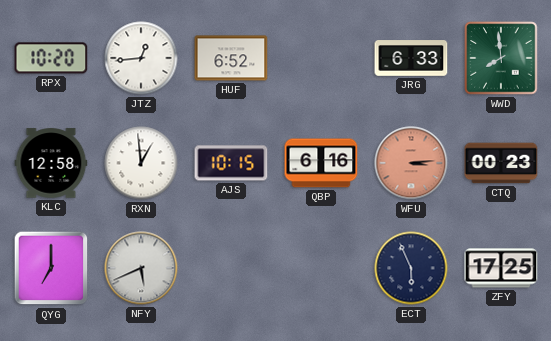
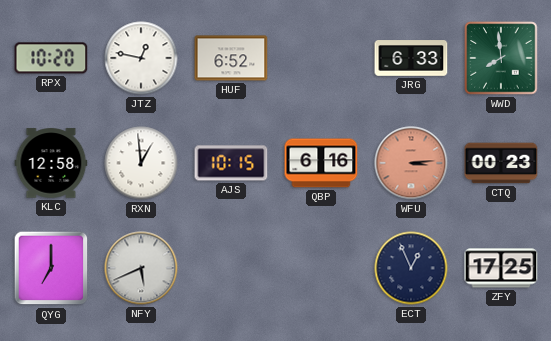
JTZ: 12:44 -> 12:47 (141, 58)
ECT: 5:56 -> 12:56 (411, 268)
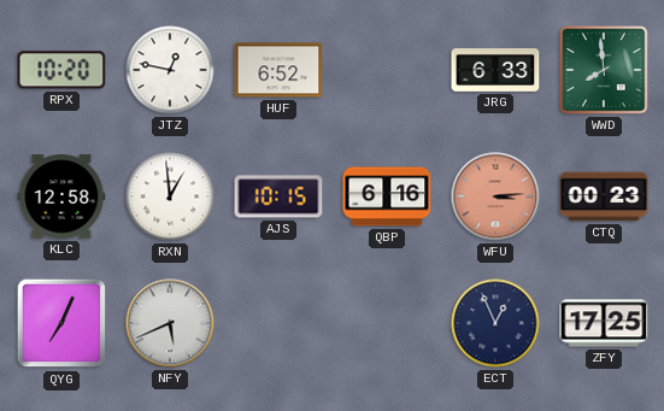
QYG: 7:00 -> 7:04 (61, 323)
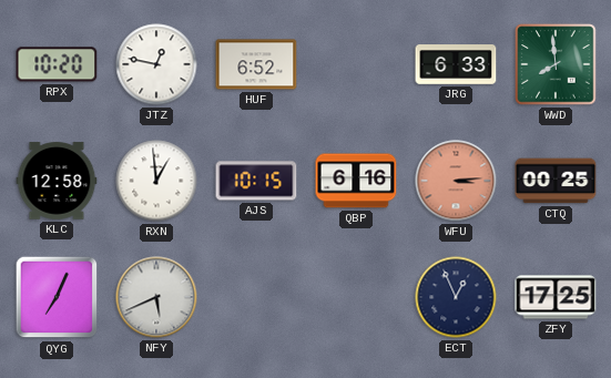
CTQ: 00:23 -> 00:25 (556, 181)
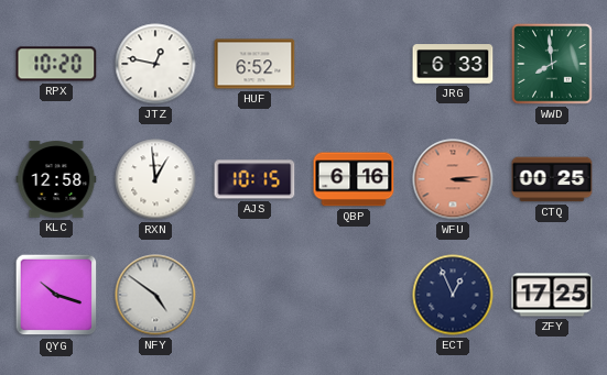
QYG: 7:04 -> 10:18 (56, 295)
NFY: 5:41 -> 4:51 (155, 295)
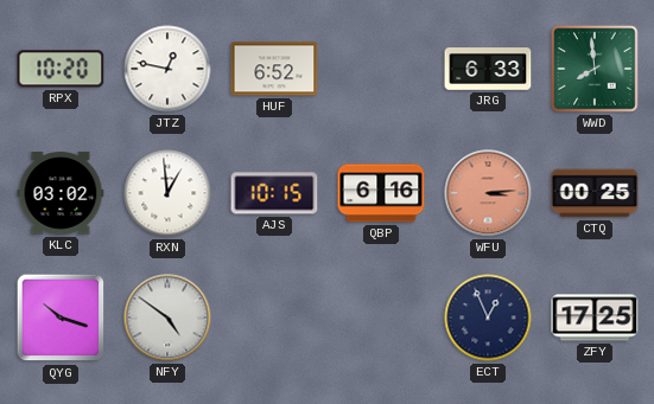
KLC: 12:58 -> 03:02 (61, 193)
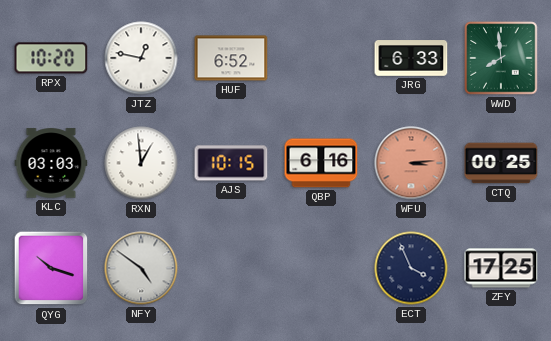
KLC: 03:02 -> 03:03 (51, 163)
ECT: 12:56 -> 3:56 (411, 268)
